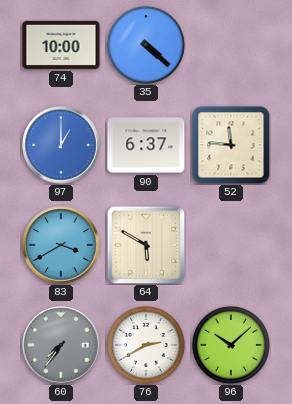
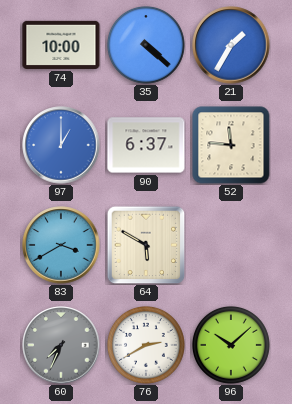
21: none -> 1:35 (231, 45)
60: 7:36 -> 7:34 (61, 345)
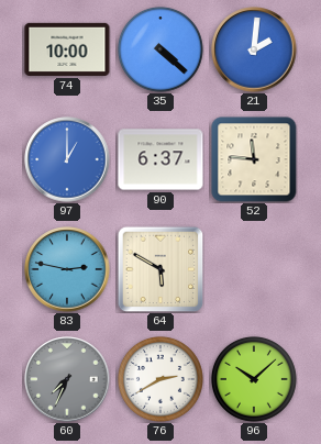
21: 1:35 -> 2:01 (254, 49)
83: 3:40 -> 2:47 (67, 269)
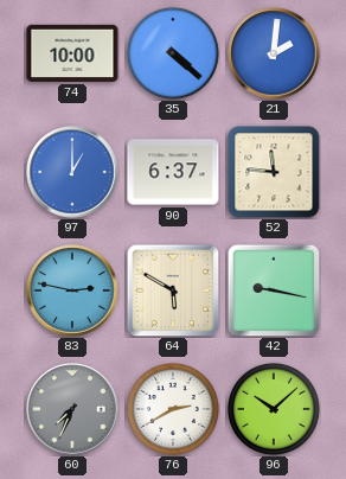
42: none -> 9:17 (274, 290)
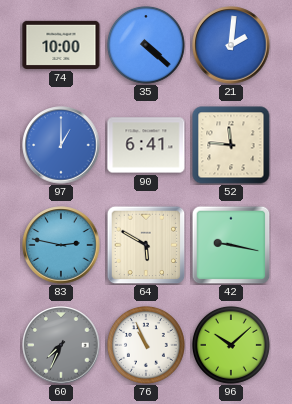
90: 6:37 -> 6:41 (146, 145)
76: 2:40 -> 10:56 (146, 345)
